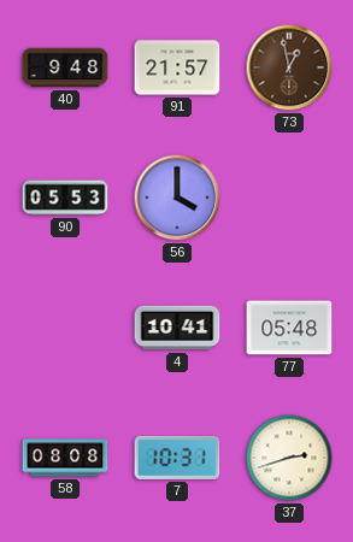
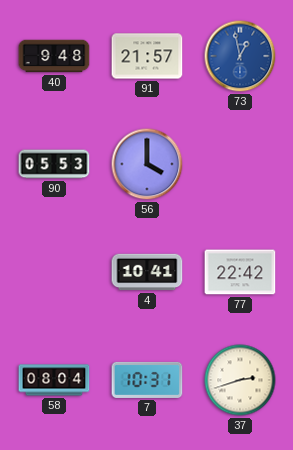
73 dial: brown -> blue (240, 56)
77: 05:48 -> 22:42 (240, 272)
58: 08:08 -> 08:04 (54, 380)
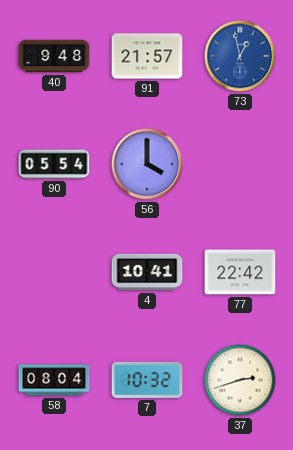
90: 05:53 -> 05:54 (54, 164)
7: 10:31 -> 10:32 (147, 380)
